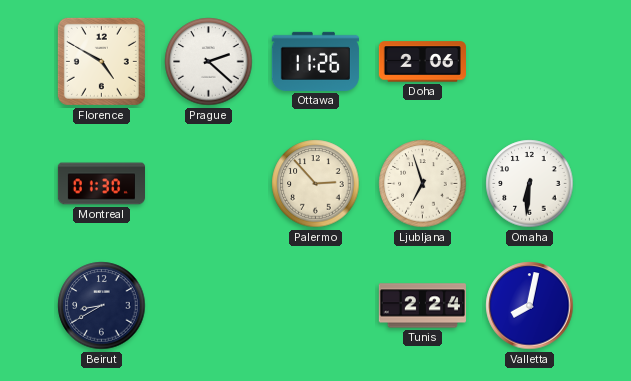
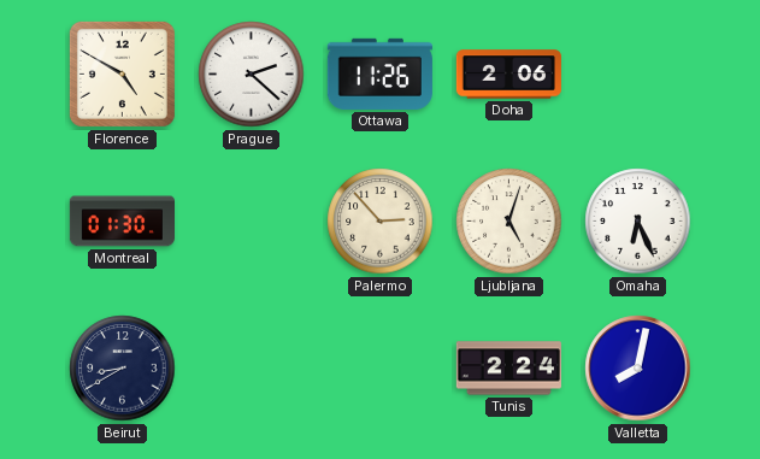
Ljubljana: 6:57 -> 5:03 (509, 222)
Omaha: 6:31 -> 6:26 (638, 222)
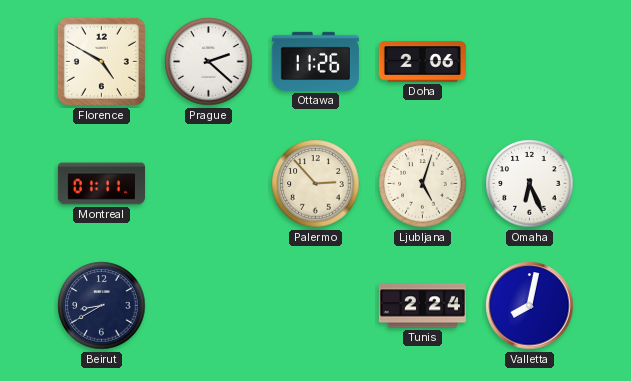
Montreal: 01:30 -> 01:11 (101, 184)
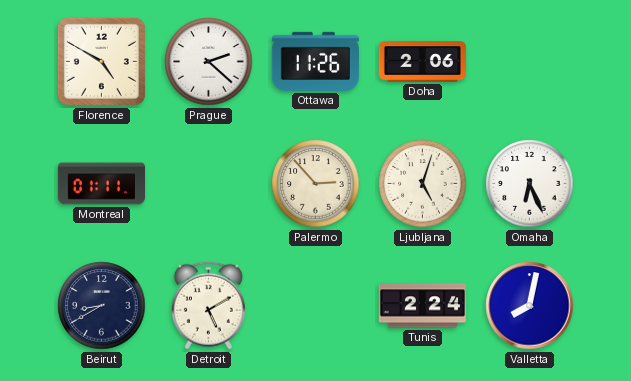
Detroit: none -> 5:10 (208, 306)
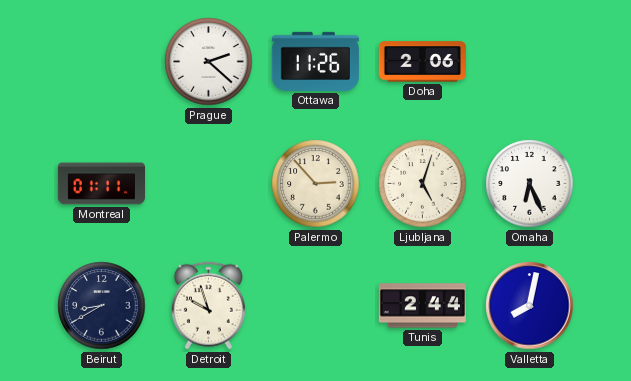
Florence: 4:50 -> none (101, 61)
Detroit: 5:10 -> 9:57 (208, 306)
Tunis: 2:24 -> 2:44 (422, 306)
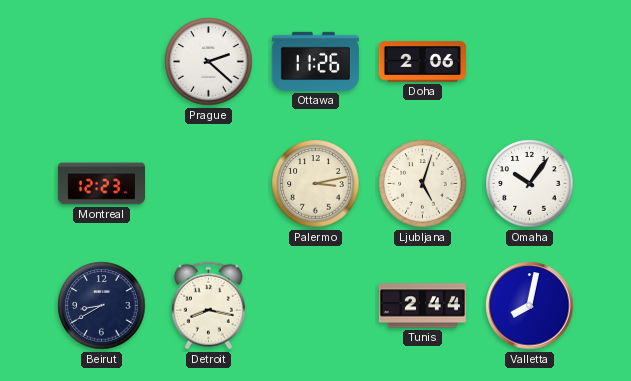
Montreal: 01:11 -> 12:23 (101, 184)
Palermo: 2:53 -> 3:13 (316, 184)
Omaha: 6:26 -> 10:06 (530, 184)
Detroit: 9:57 -> 8:17 (208, 306)
